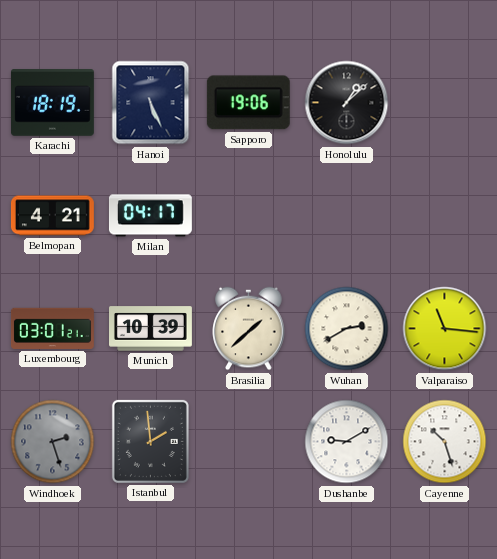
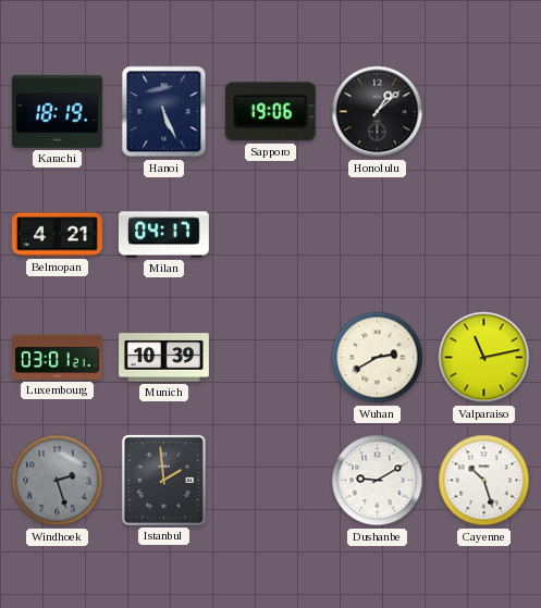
Brasilia: 1:38 -> none (249, 329)
Valparaiso: 11:16 -> 11:13 (484, 358)
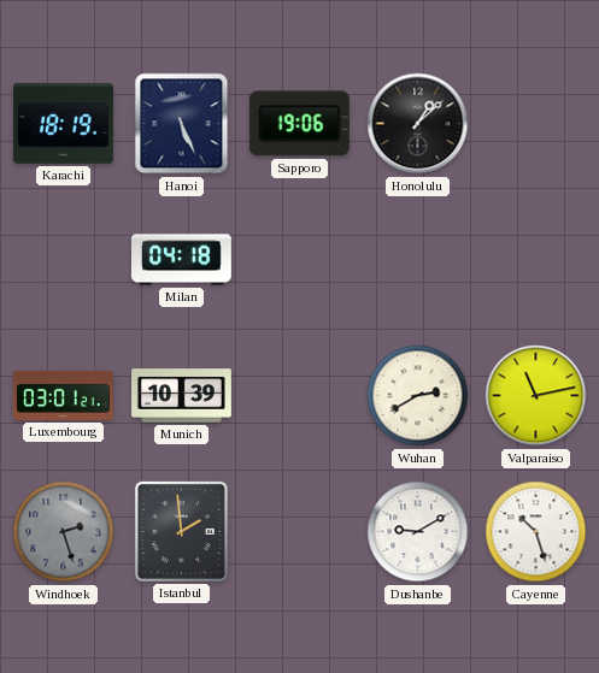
Belmopan: 4:21 -> none (57, 235)
Milan: 04:17 -> 04:18 (181, 260)
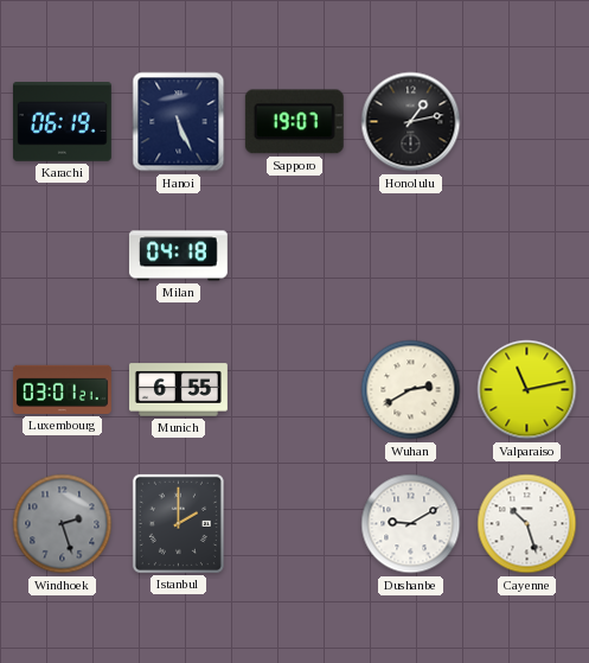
Karachi: 18:19 -> 06:19 (62, 122)
Sapporo: 19:06 -> 19:07 (294, 122)
Honolulu: 1:08 -> 1:13 (411, 122)
Munich: 10:39 -> 6:55 (179, 390)
Istanbul: 1:59 -> 2:00 (178, 523)
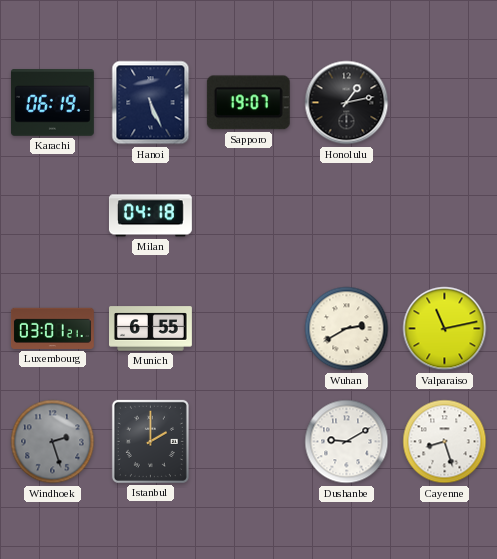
Cayenne: 10:27 -> 8:27 (445, 442)
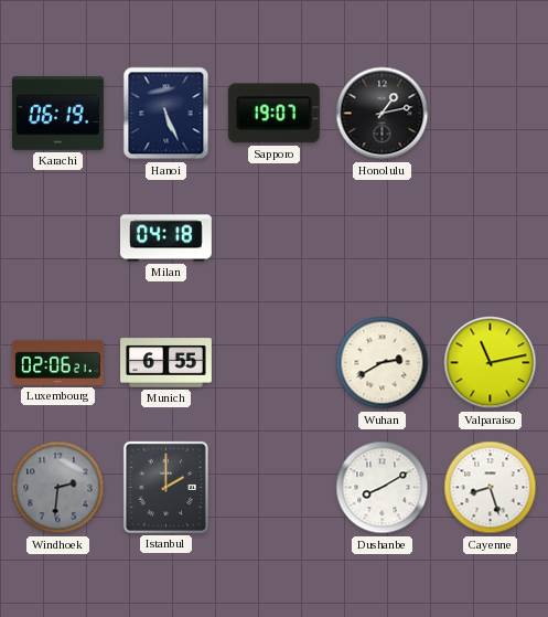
Luxembourg: 03:01 -> 02:06 (57, 362)
Windhoek: 2:27 -> 2:31 (58, 488)
Dushanbe: 9:10 -> 8:10 (383, 488)
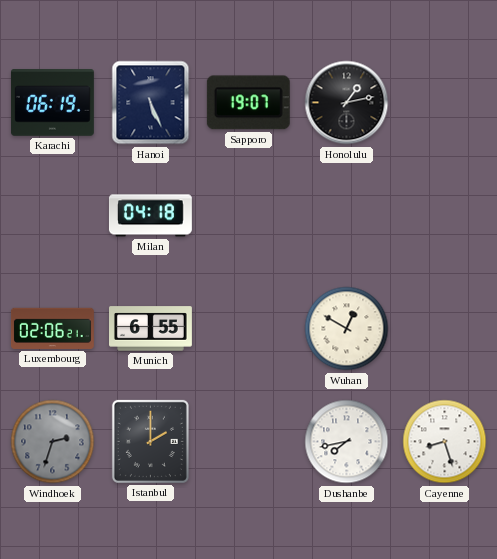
Wuhan: 2:40 -> 12:50 (347, 329)
Valparaiso: 11:13 -> none (491, 363)
Windhoek: 2:31 -> 2:33 (53, 442)
Dushanbe: 8:10 -> 7:43 (347, 442)
